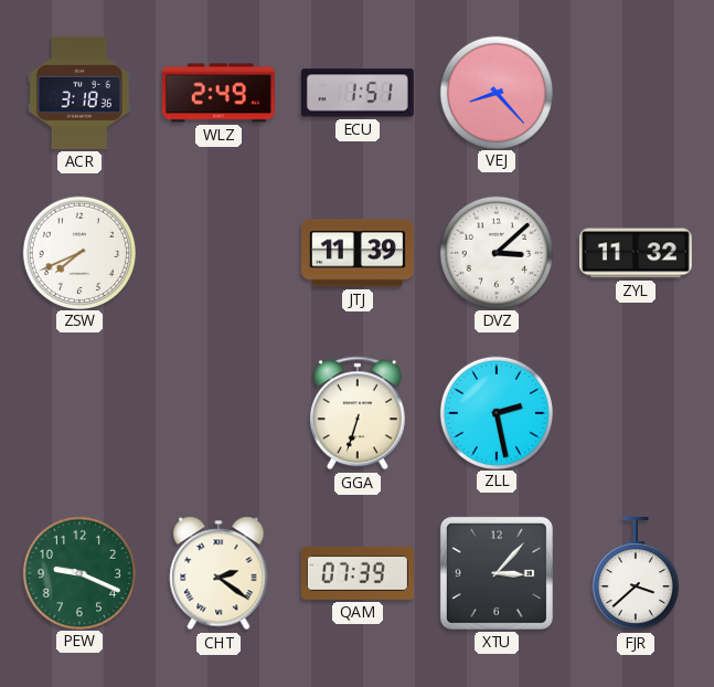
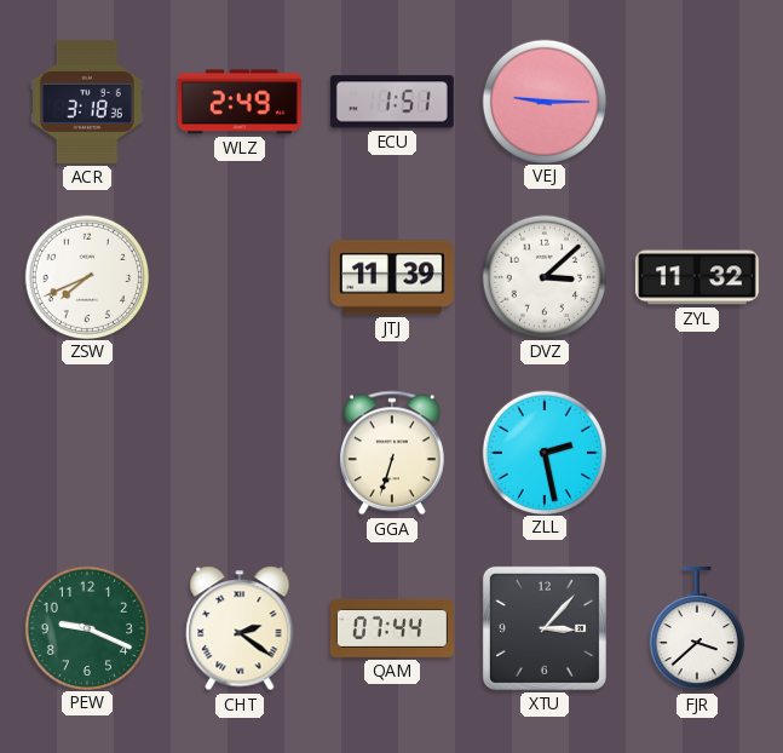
VEJ: 8:23 -> 9:15 (543, 100)
QAM: 07:39 -> 07:44 (392, 628)
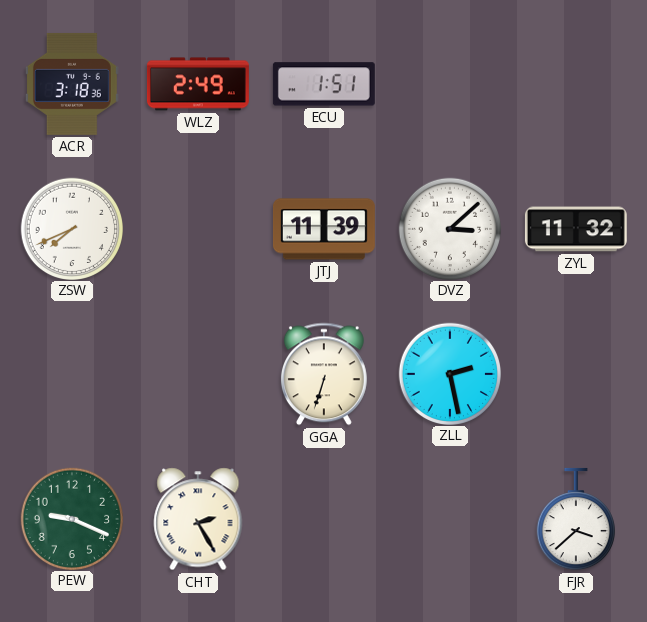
VEJ: 9:15 -> none (543, 100)
CHT: 2:21 -> 2:25 (198, 519)
QAM: 07:44 -> none (392, 628)
XTU: 3:07 -> none (545, 628)
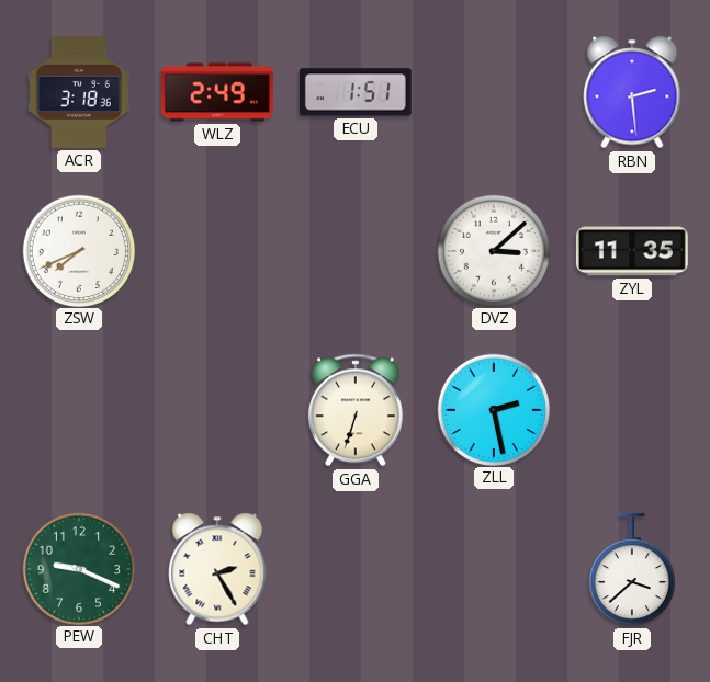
RBN: none -> 2:29 (632, 92)
JTJ: 11:39 -> none (324, 229)
ZYL: 11:32 -> 11:35 (632, 251)
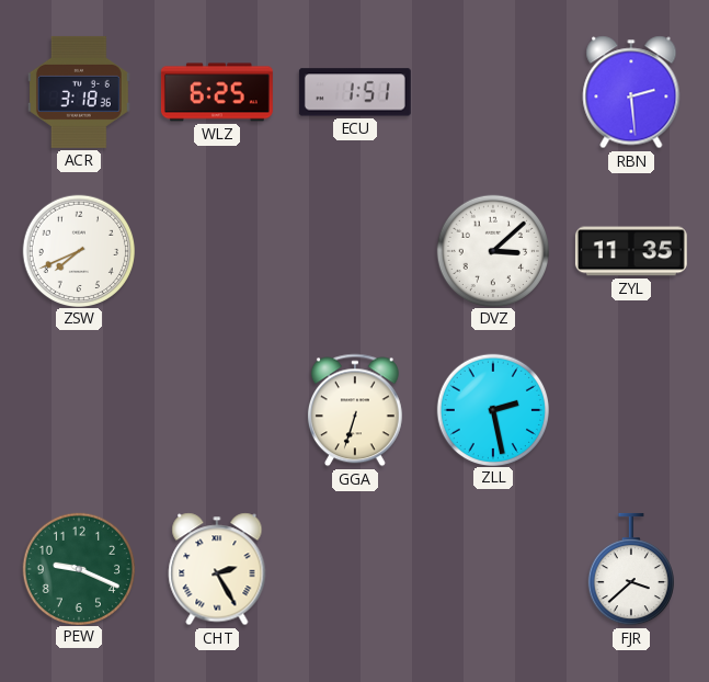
WLZ: 2:49 -> 6:25 (217, 92)
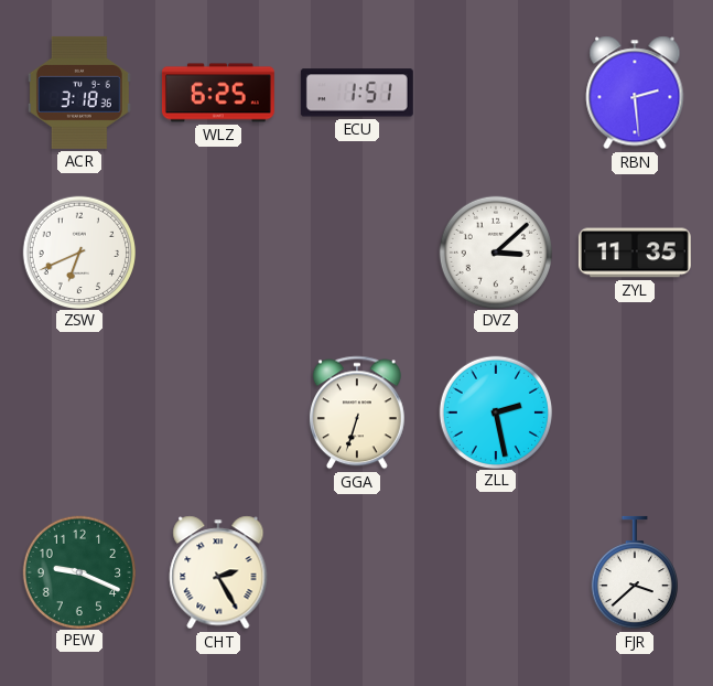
ZSW: 7:41 -> 6:41 (78, 251)
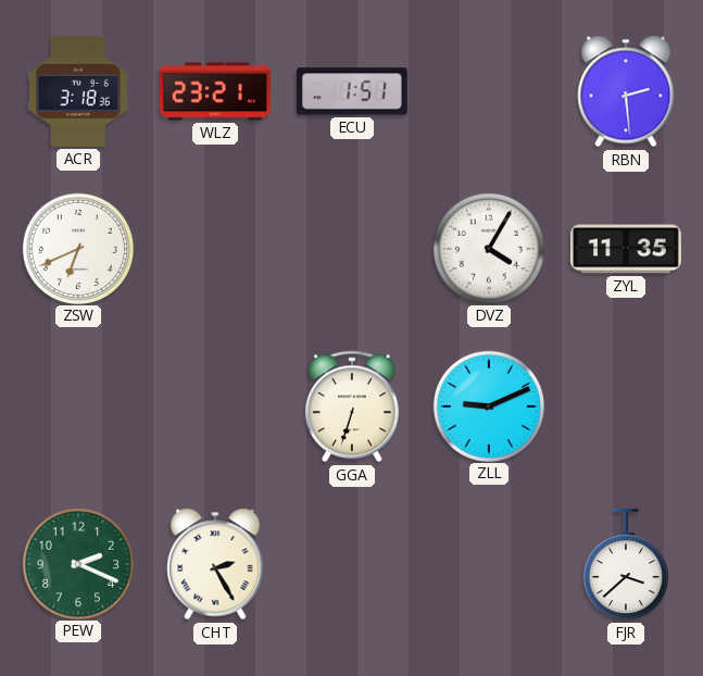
WLZ: 6:25 -> 23:21 (215, 91)
DVZ: 3:08 -> 4:05 (488, 248)
ZLL: 2:28 -> 9:11 (488, 405)
PEW: 9:19 -> 2:19 (77, 563)
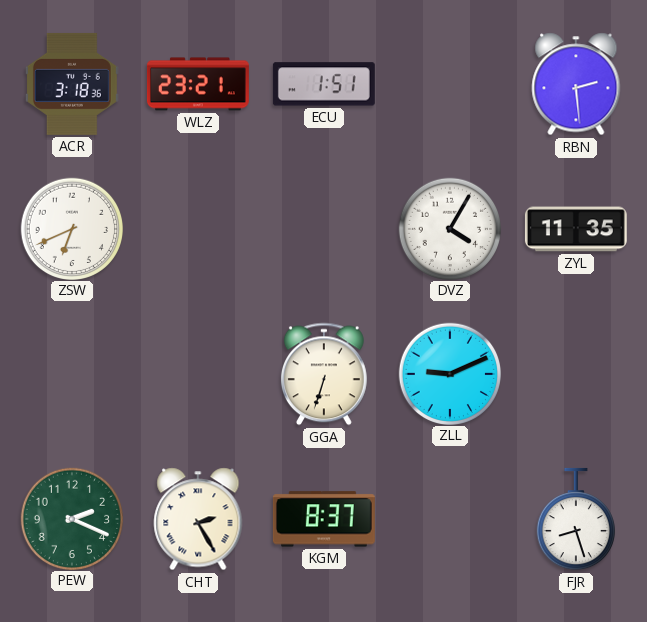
KGM: none -> 8:37 (324, 519)
FJR: 3:38 -> 8:27 (576, 519)
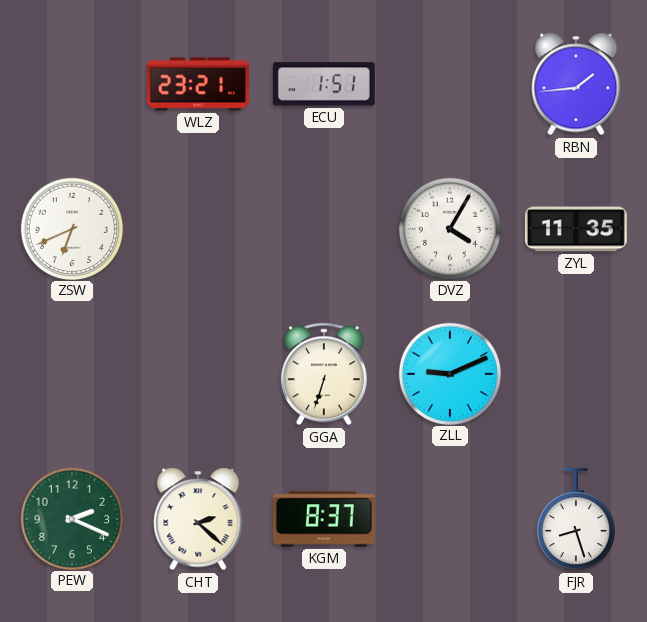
ACR: 3:18 -> none (72, 84)
RBN: 2:29 -> 1:44 (576, 84)
CHT: 2:25 -> 2:22 (198, 519)
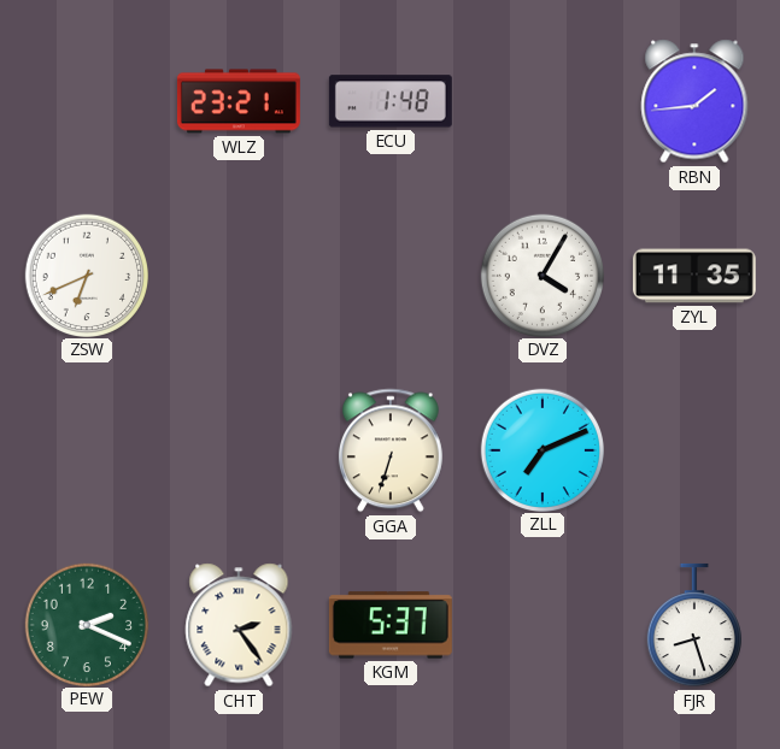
ECU: 1:51 -> 1:48 (391, 101)
ZLL: 9:11 -> 7:11 (541, 449)
CHT: 2:22 -> 2:24 (239, 625)
KGM: 8:37 -> 5:37 (391, 625)
